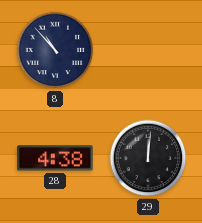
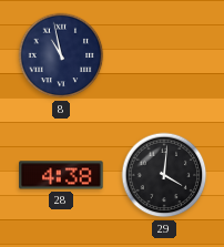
8: 10:53 -> 10:58 (61, 55)
29: 12:01 -> 4:01 (164, 175)
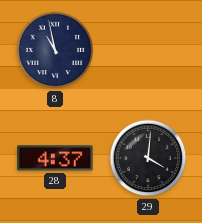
28: 4:38 -> 4:37 (55, 158)
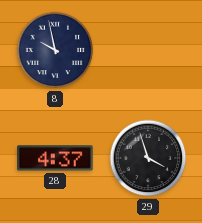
8: 10:58 -> 9:58 (55, 50)
29: 4:01 -> 3:57 (148, 158)
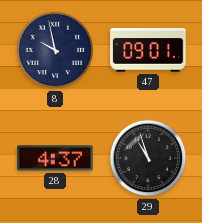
47: none -> 09:01 (148, 50)
29: 3:57 -> 10:57 (148, 158)
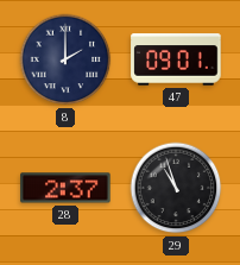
8: 9:58 -> 2:00 (65, 59)
28: 4:37 -> 2:37 (65, 188)
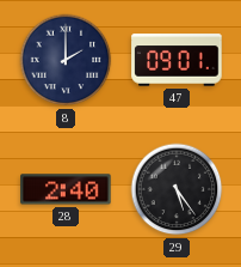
28: 2:37 -> 2:40 (66, 189)
29: 10:57 -> 5:24 (177, 189)
